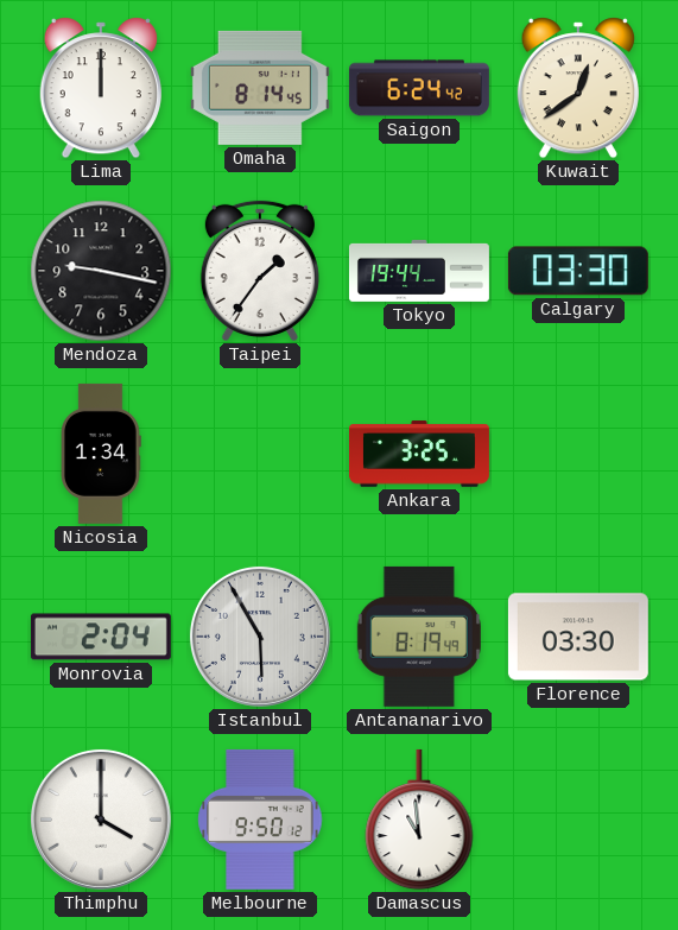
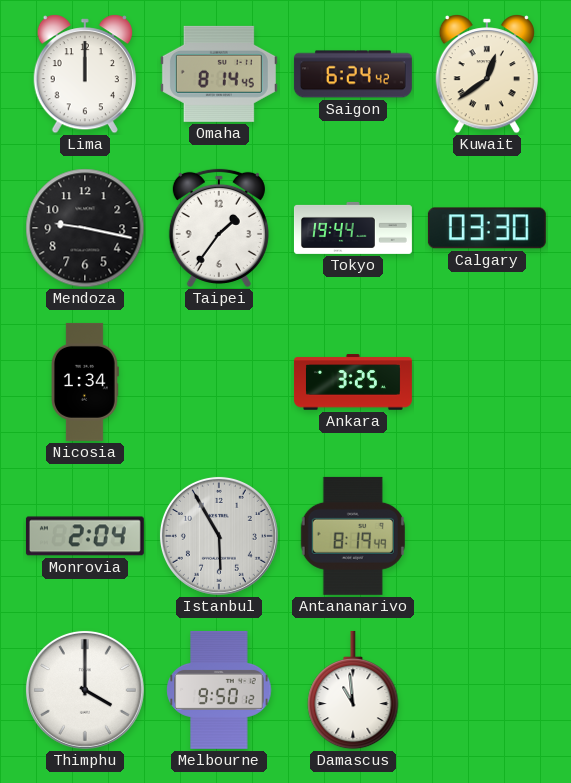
Florence: 03:30 -> none (578, 637)
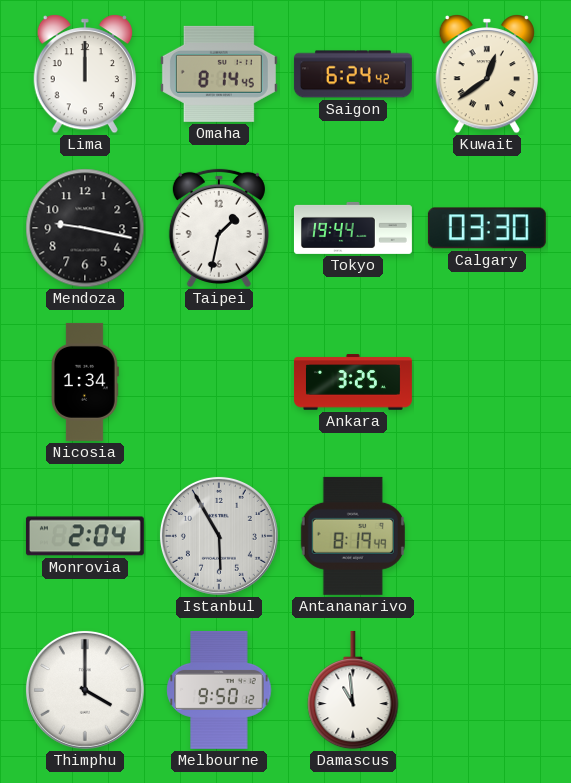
Taipei: 1:36 -> 1:32 (219, 228)
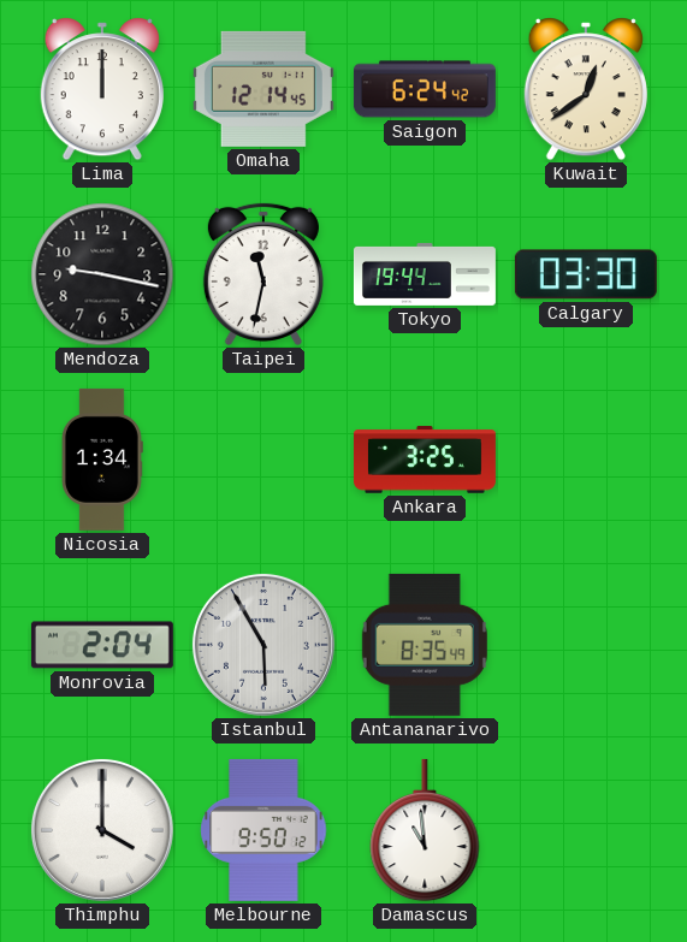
Omaha: 8:14 -> 12:14 (263, 89)
Taipei: 1:32 -> 11:32 (263, 274)
Antananarivo: 8:19 -> 8:35 (425, 645)
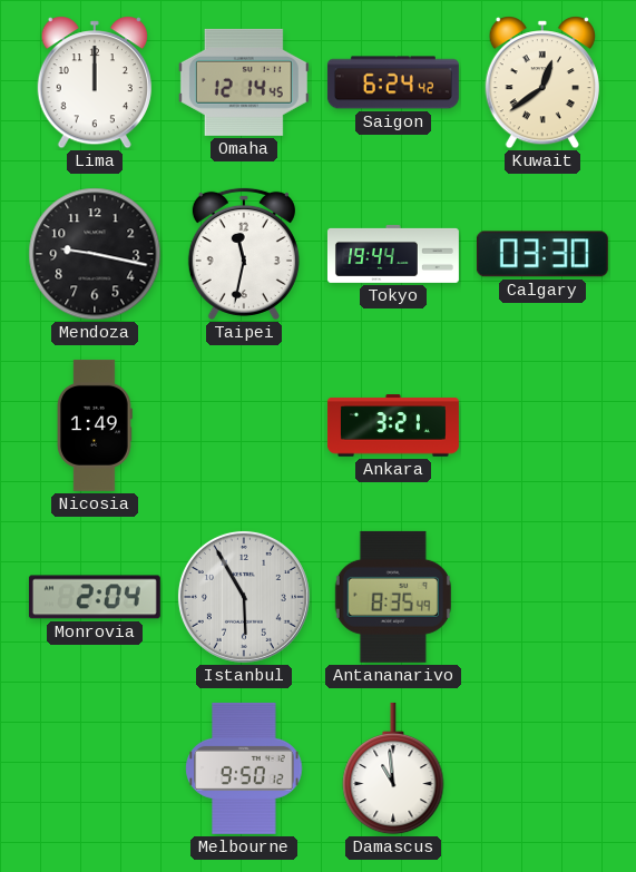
Nicosia: 1:34 -> 1:49 (95, 425)
Ankara: 3:25 -> 3:21 (393, 425)
Thimphu: 4:00 -> none (102, 830)
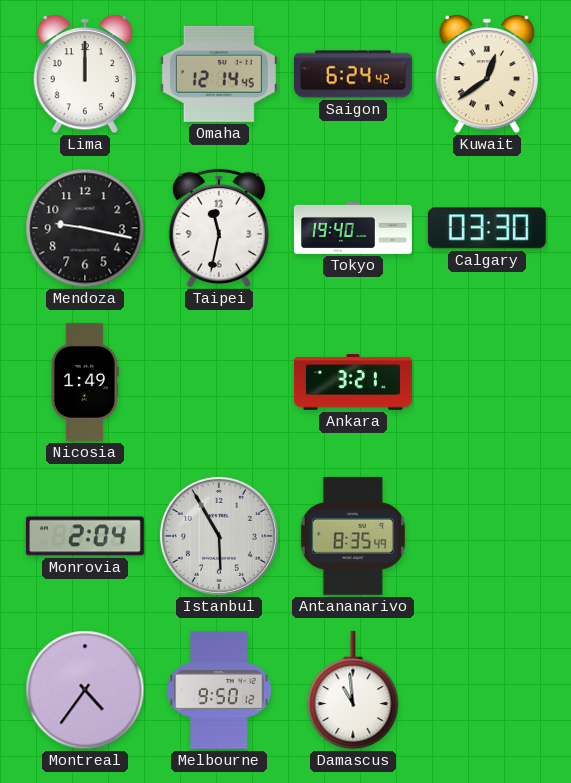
Tokyo: 19:44 -> 19:40 (353, 228)
Montreal: none -> 4:36 (85, 690)
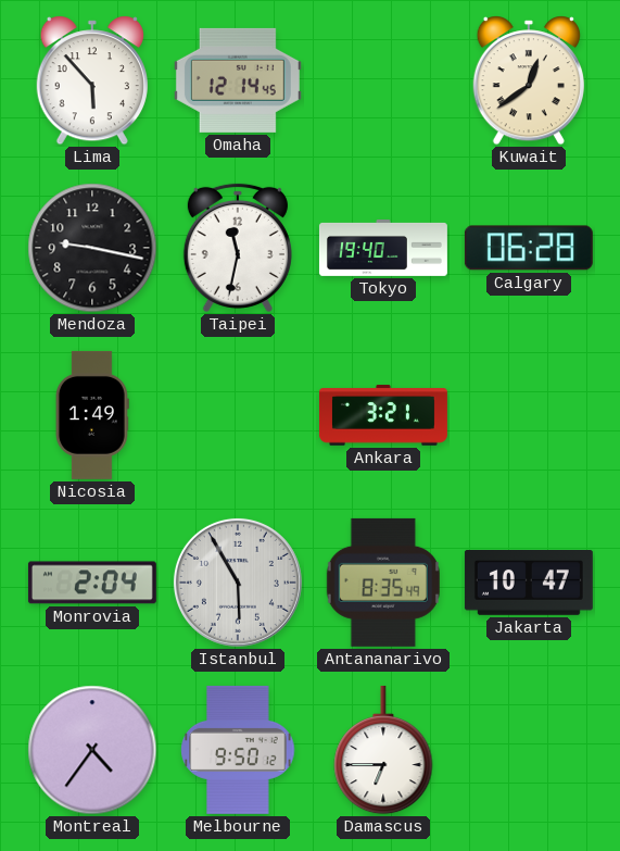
Lima: 12:00 -> 5:53 (92, 80)
Saigon: 6:24 -> none (353, 74)
Calgary: 03:30 -> 06:28 (529, 248)
Jakarta: none -> 10:47 (529, 584)
Damascus: 10:59 -> 6:45 (383, 750)
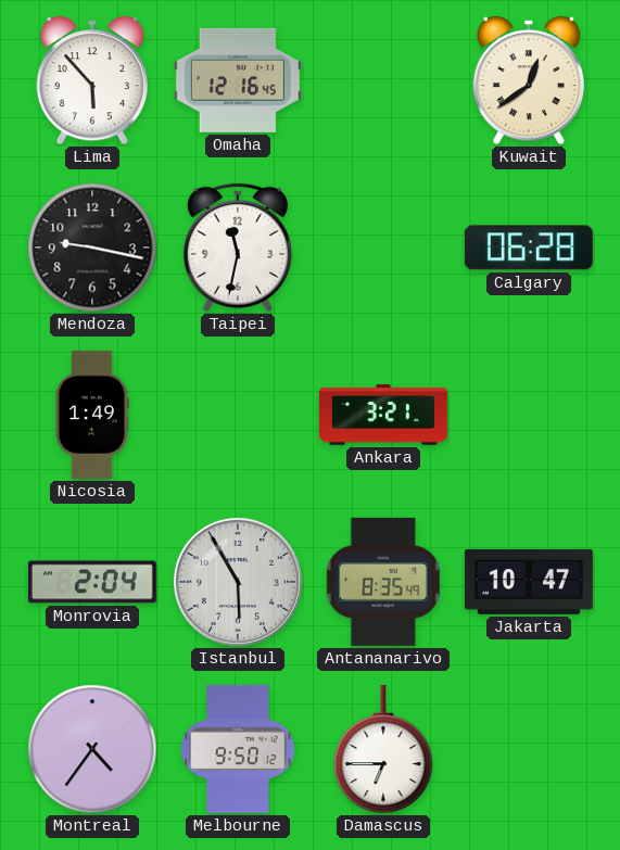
Omaha: 12:14 -> 12:16 (238, 80)
Tokyo: 19:40 -> none (383, 248)
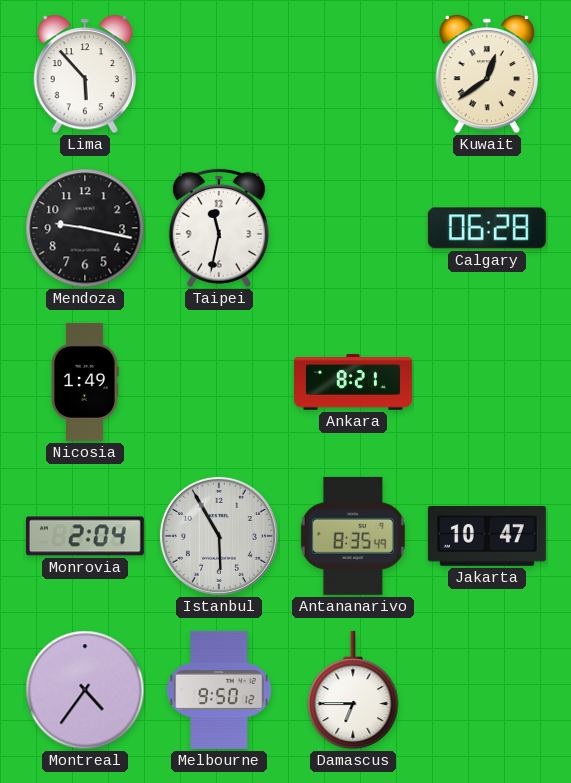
Omaha: 12:16 -> none (238, 80)
Ankara: 3:21 -> 8:21 (353, 382)
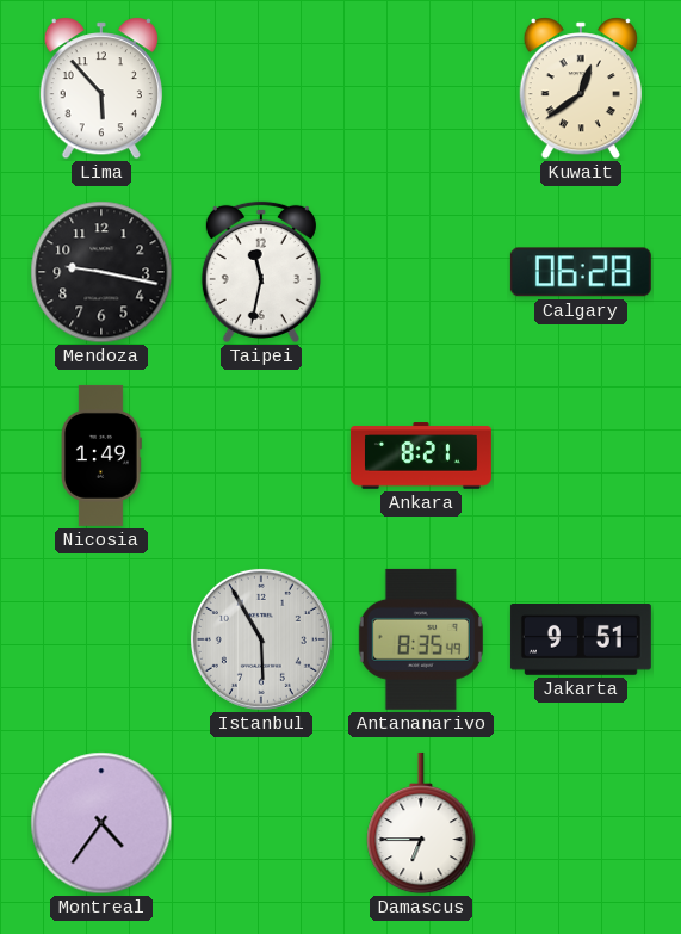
Monrovia: 2:04 -> none (85, 536)
Jakarta: 10:47 -> 9:51 (581, 641)
Melbourne: 9:50 -> none (219, 690)
